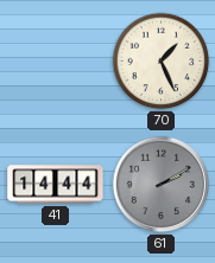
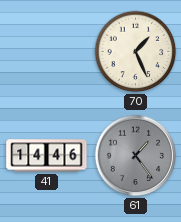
41: 14:44 -> 14:46 (47, 156)
61: 2:10 -> 1:24 (136, 156)
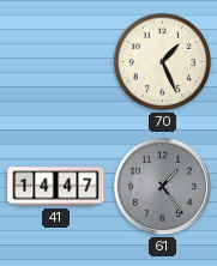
41: 14:46 -> 14:47 (56, 187)
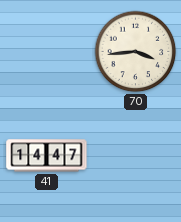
70: 1:26 -> 3:44 (136, 52)
61: 1:24 -> none (163, 187)
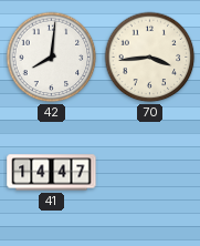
42: none -> 8:01 (52, 58)
